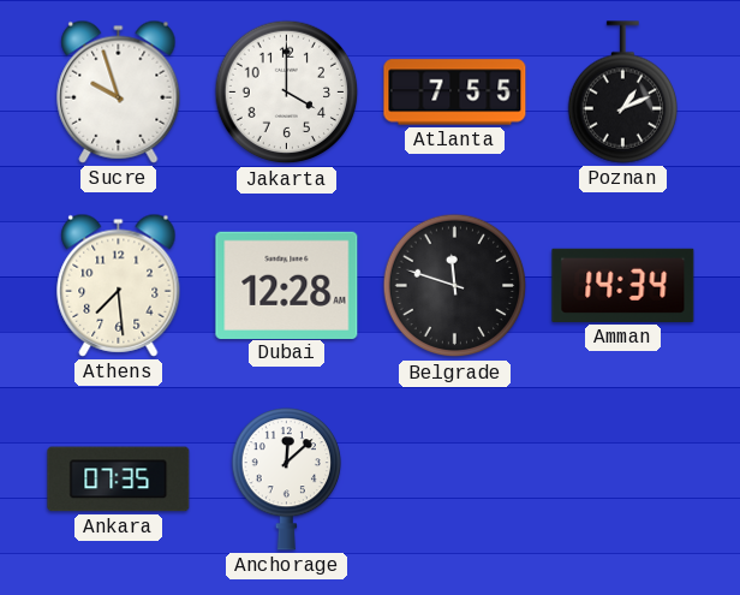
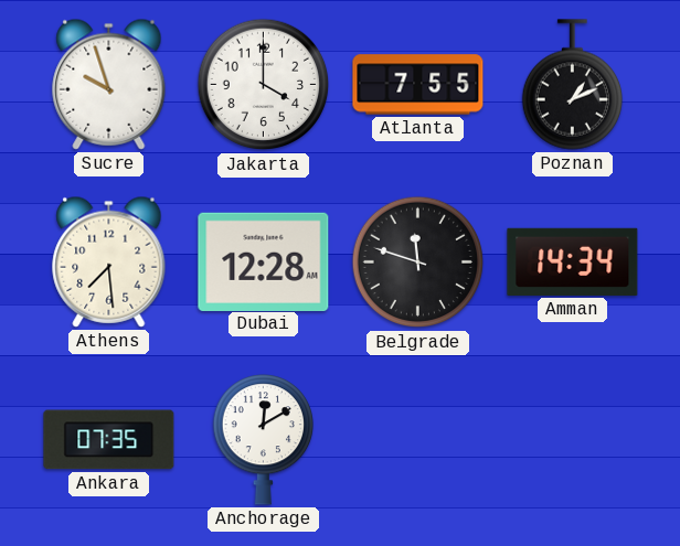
Anchorage: 12:08 -> 12:10 (263, 440)
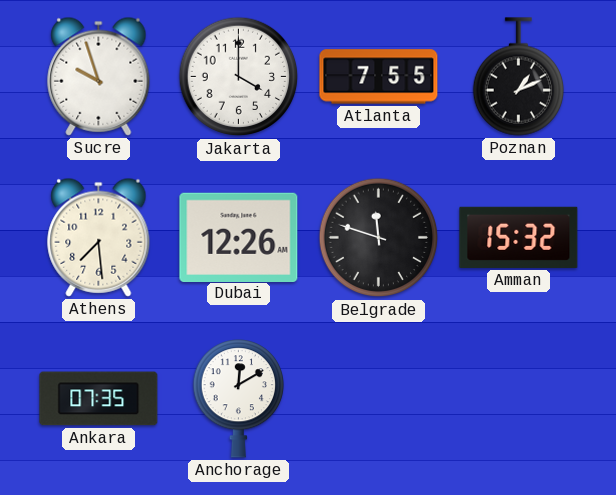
Dubai: 12:28 -> 12:26 (239, 237)
Amman: 14:34 -> 15:32 (519, 237)
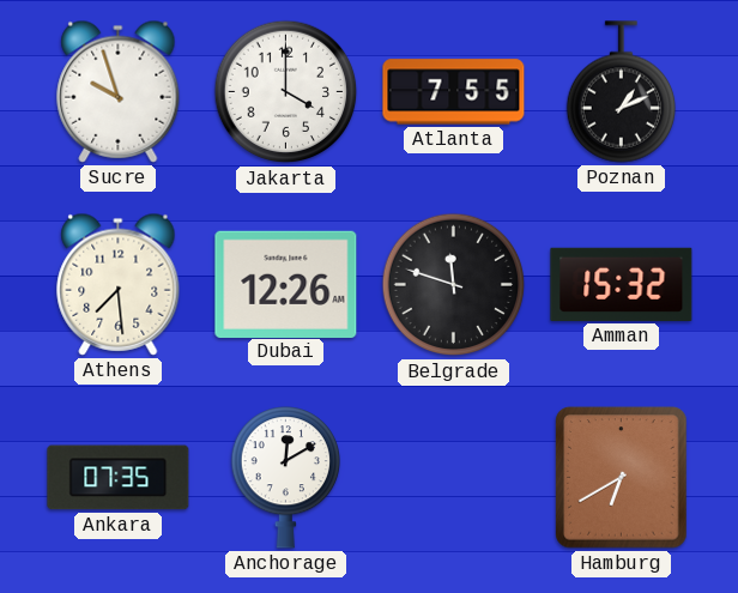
Hamburg: none -> 6:40 (622, 478)
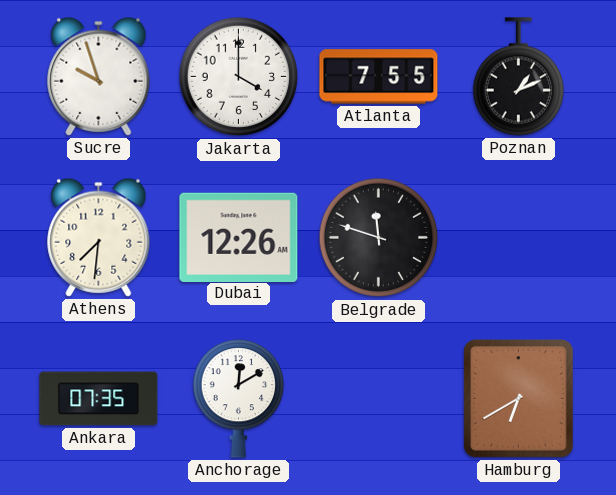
Athens: 7:29 -> 7:31 (99, 237)
Amman: 15:32 -> none (622, 284)
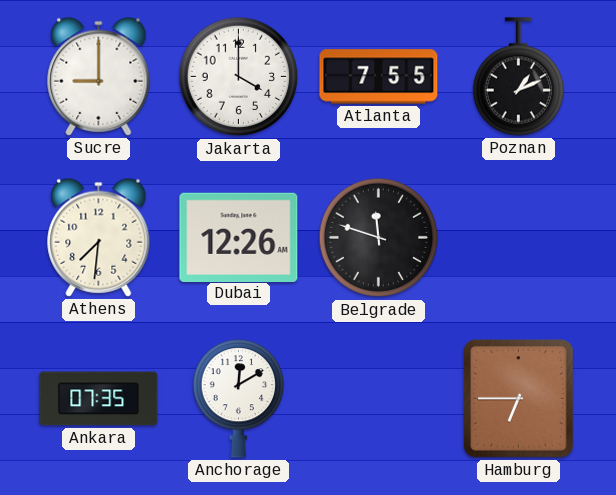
Sucre: 9:57 -> 9:00 (99, 76)
Hamburg: 6:40 -> 6:45 (519, 399)
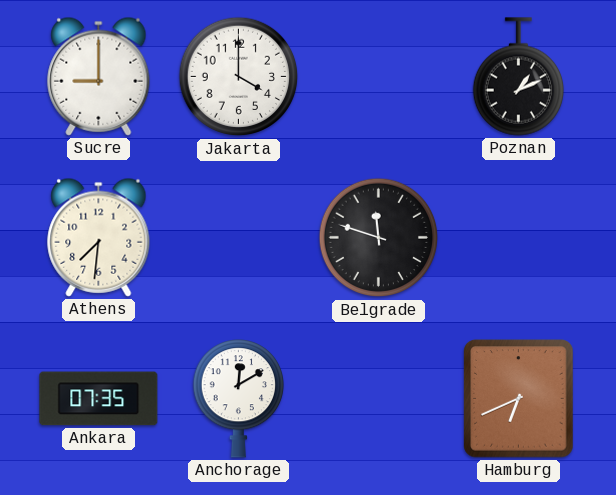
Atlanta: 7:55 -> none (379, 77)
Dubai: 12:26 -> none (239, 237)
Hamburg: 6:45 -> 6:41 (519, 399)
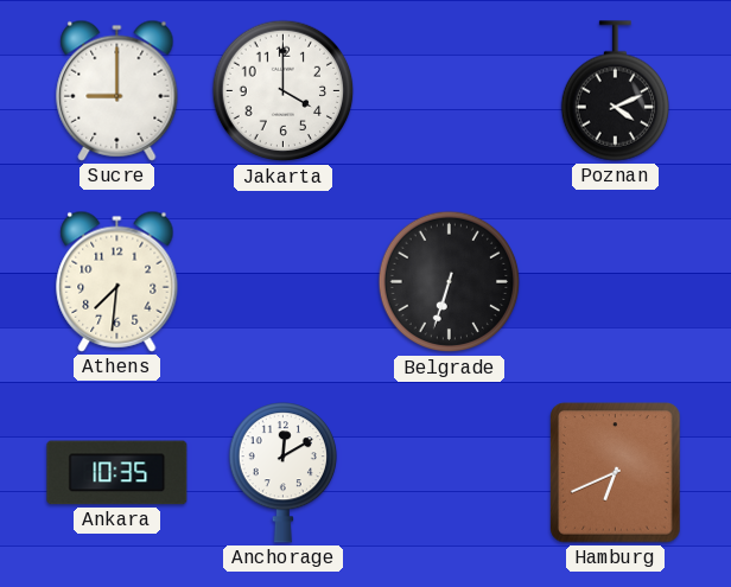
Poznan: 1:11 -> 4:11 (615, 91)
Belgrade: 11:48 -> 6:33 (450, 282)
Ankara: 07:35 -> 10:35 (117, 473)
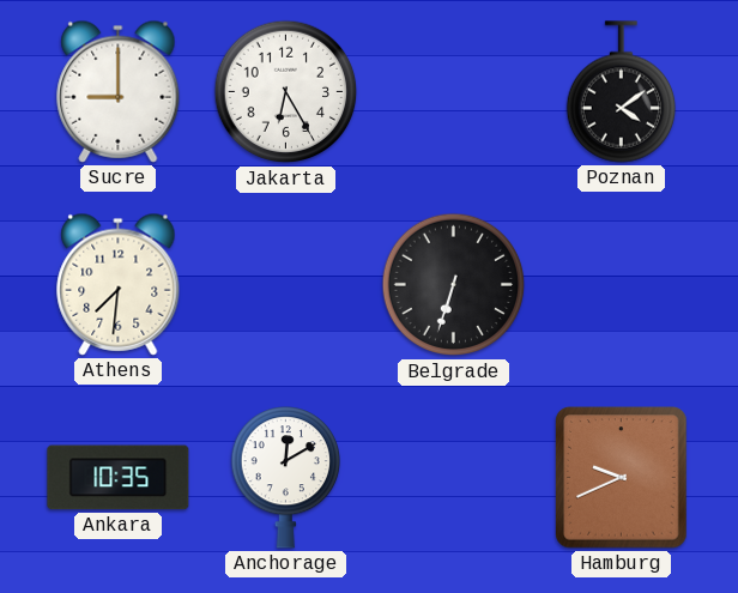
Jakarta: 4:00 -> 6:25 (286, 92)
Poznan: 4:11 -> 4:09 (621, 92)
Hamburg: 6:41 -> 9:41 (622, 478)
